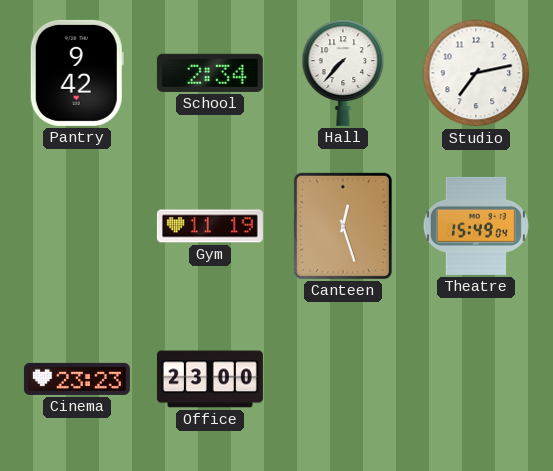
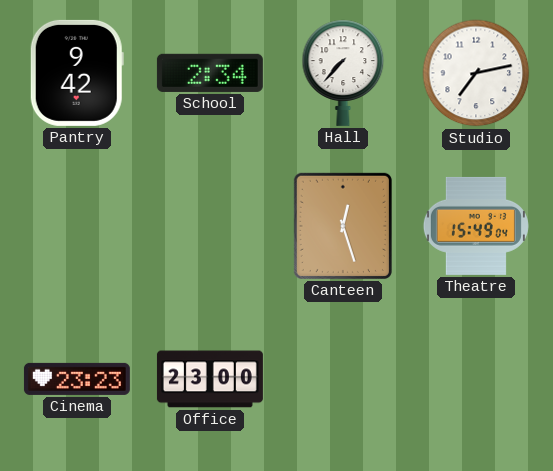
Gym: 11:19 -> none (210, 226)
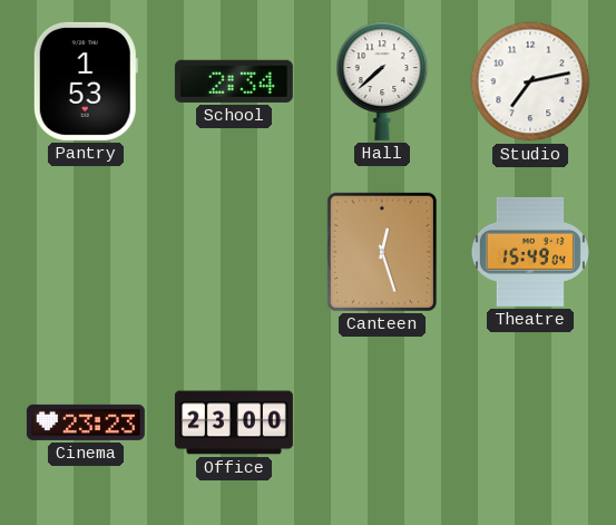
Pantry: 9:42 -> 1:53 (86, 81)
Hall: 7:37 -> 7:38 (382, 81)
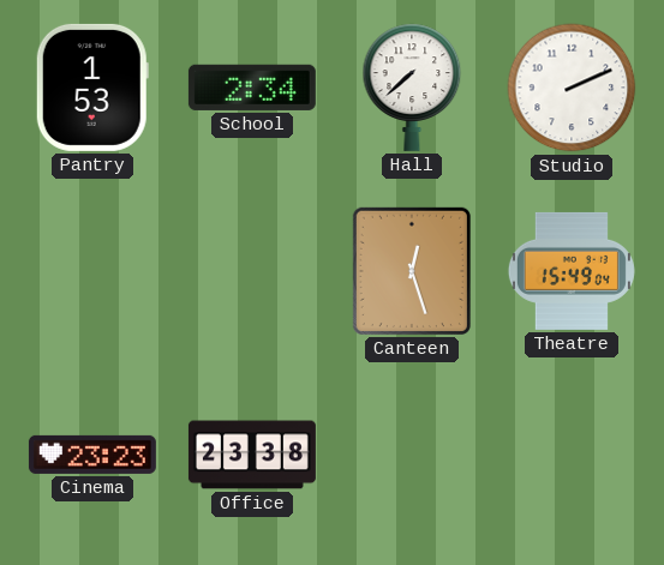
Studio: 7:13 -> 2:11 (572, 88)
Office: 23:00 -> 23:38 (252, 455)
